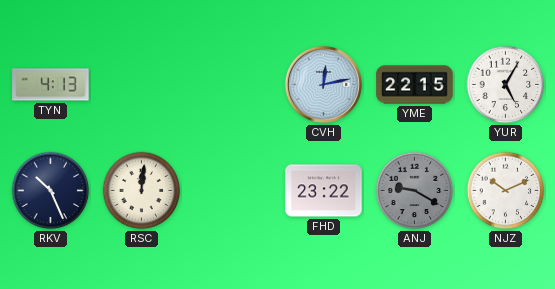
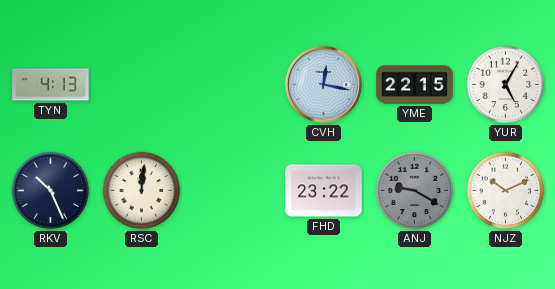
CVH: 12:13 -> 12:17 (323, 84)
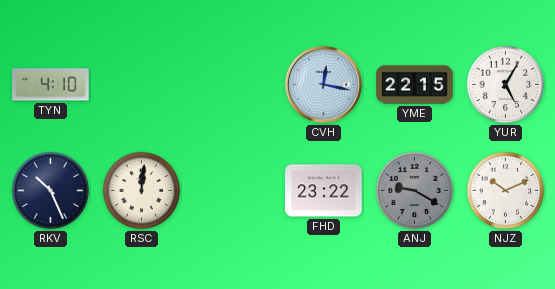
TYN: 4:13 -> 4:10 (51, 85)
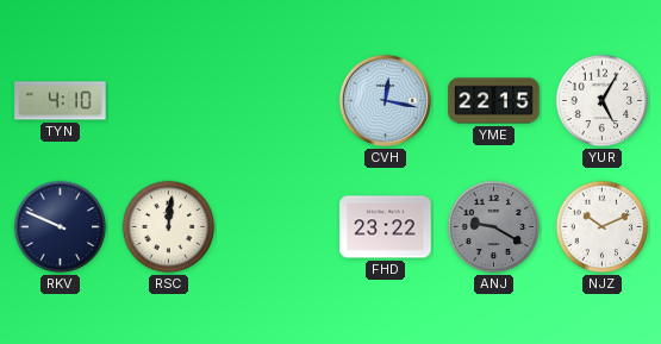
RKV: 10:26 -> 9:49 (61, 227)
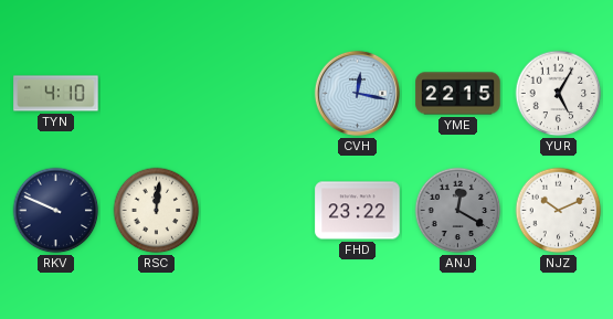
ANJ: 9:20 -> 12:20 (458, 211)
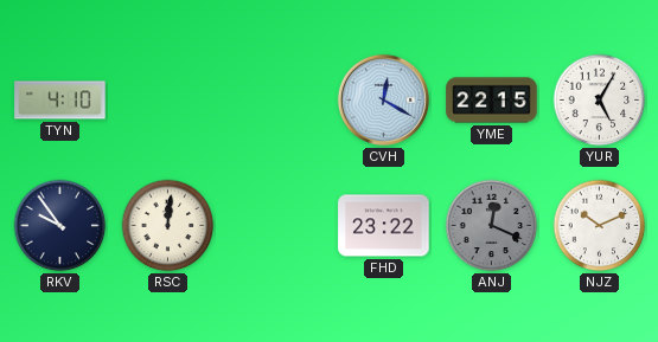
CVH: 12:17 -> 12:20 (383, 99)
RKV: 9:49 -> 9:54 (60, 226)
ANJ: 12:20 -> 12:19 (492, 226)
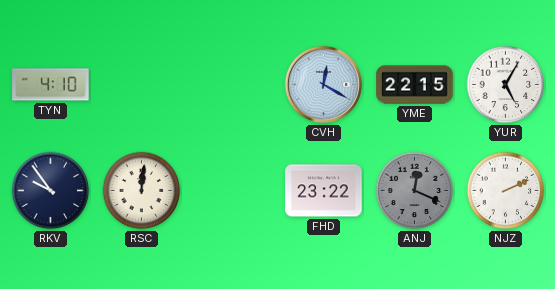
NJZ: 10:11 -> 2:11 (506, 191)
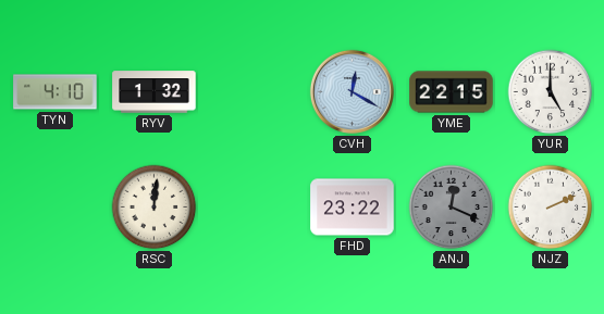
RYV: none -> 1:32 (155, 92)
YUR: 5:05 -> 5:00 (551, 92)
RKV: 9:54 -> none (51, 191)
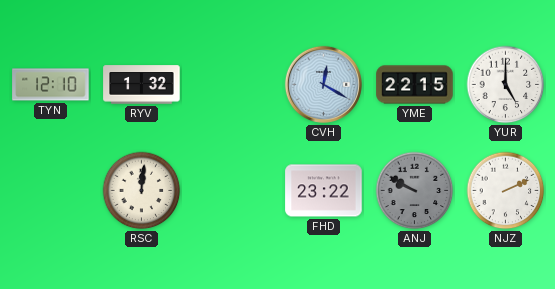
TYN: 4:10 -> 12:10 (51, 85)
ANJ: 12:19 -> 9:50 (415, 191)
